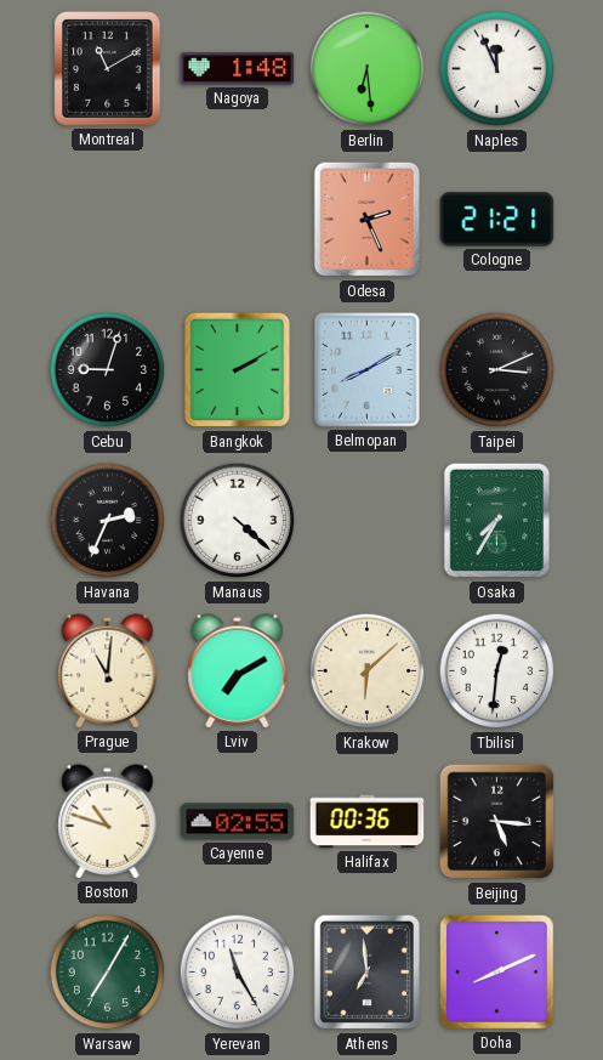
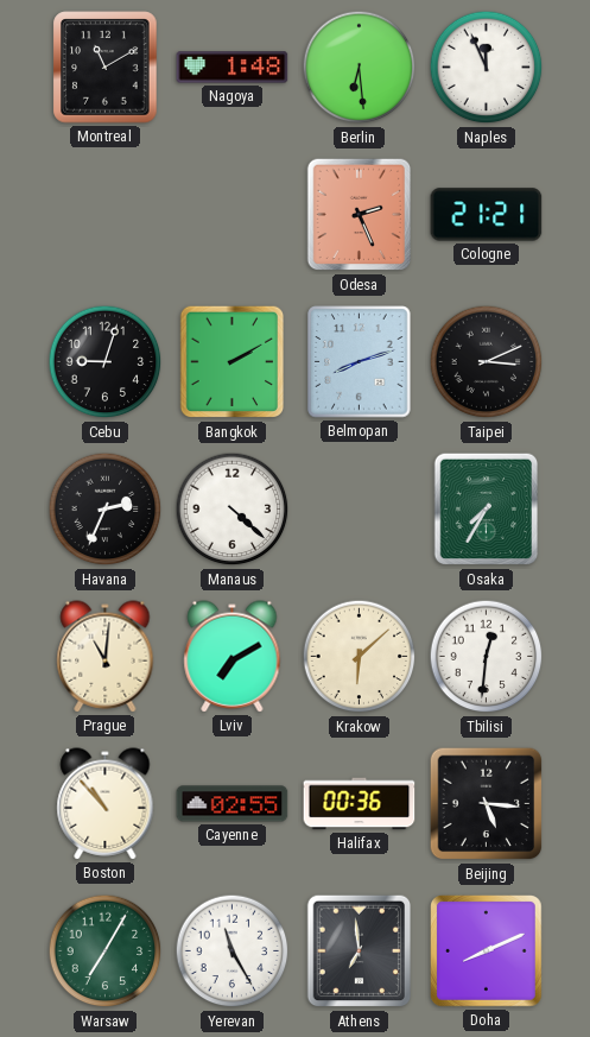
Belmopan: 8:10 -> 8:12 (360, 362)
Boston: 10:48 -> 10:53 (106, 804)
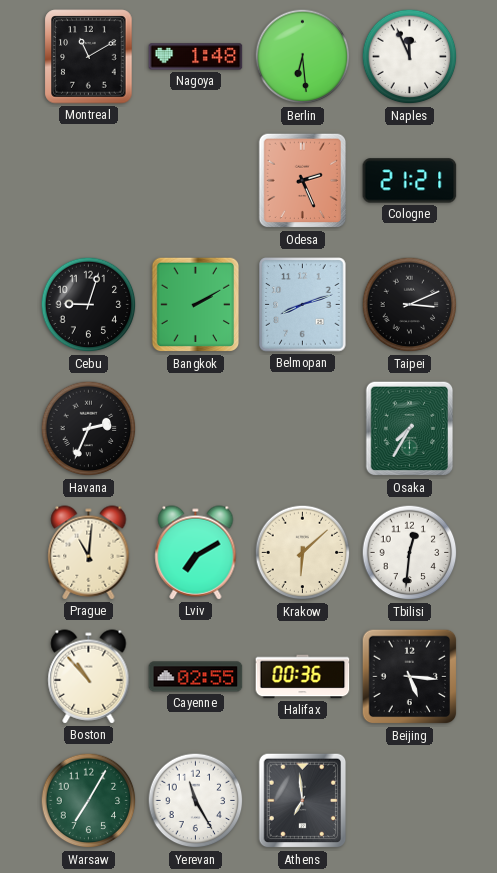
Manaus: 4:22 -> none (233, 510)
Doha: 8:11 -> none (487, 951)
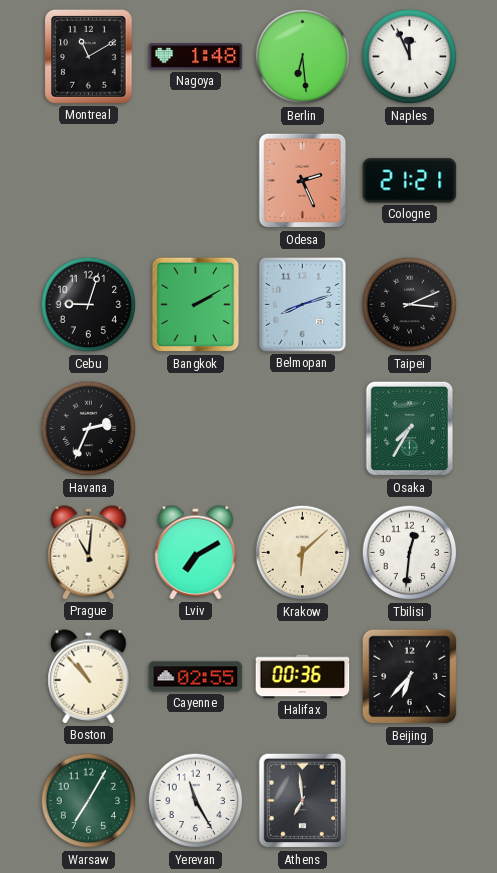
Beijing: 5:16 -> 6:37 (410, 677)
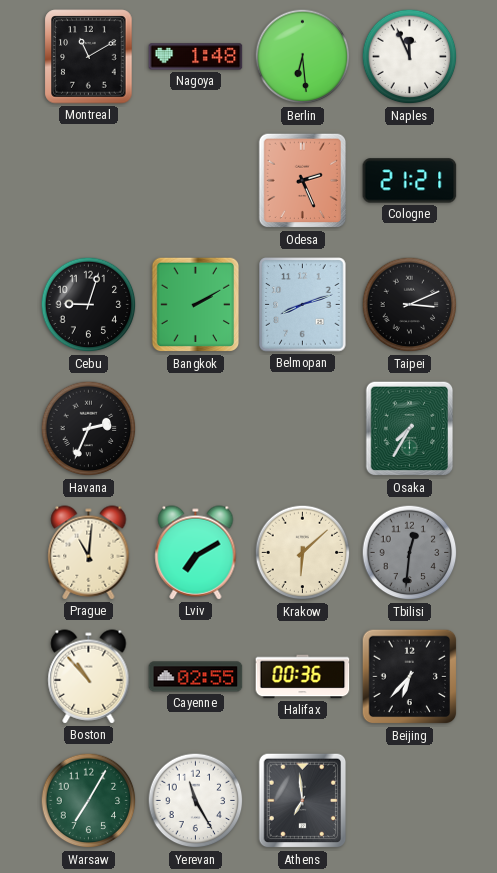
Tbilisi dial: white -> grey (410, 553)
